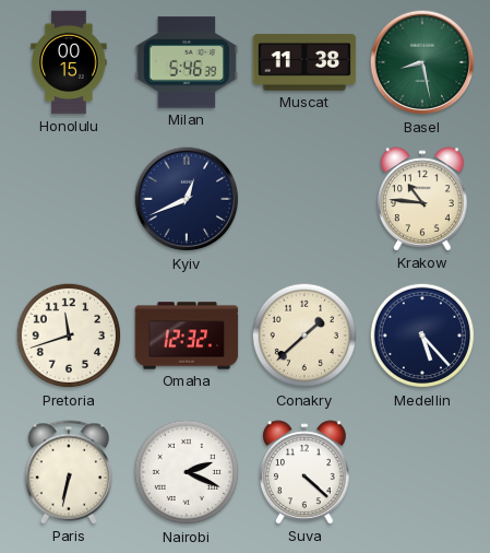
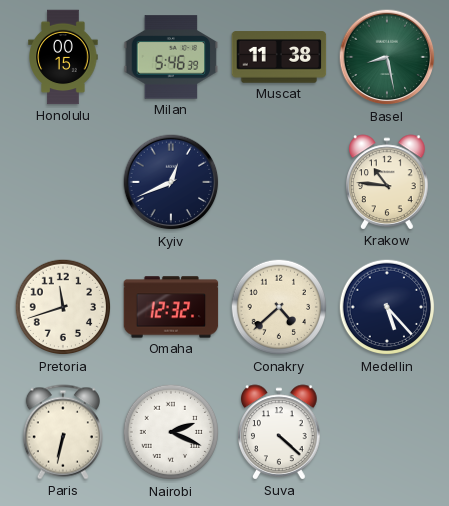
Conakry: 1:38 -> 4:38 (279, 307)
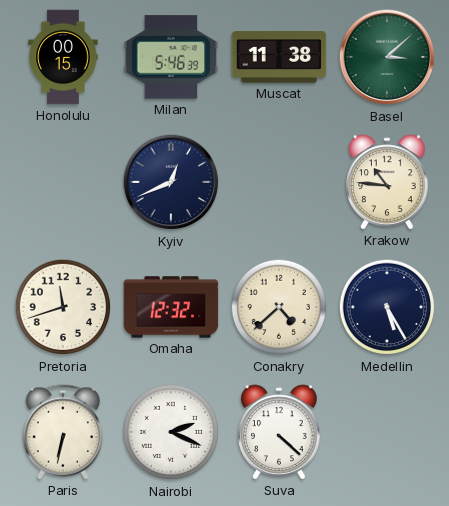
Basel: 8:28 -> 3:08 (387, 57)
Medellin: 5:23 -> 5:25 (387, 307)
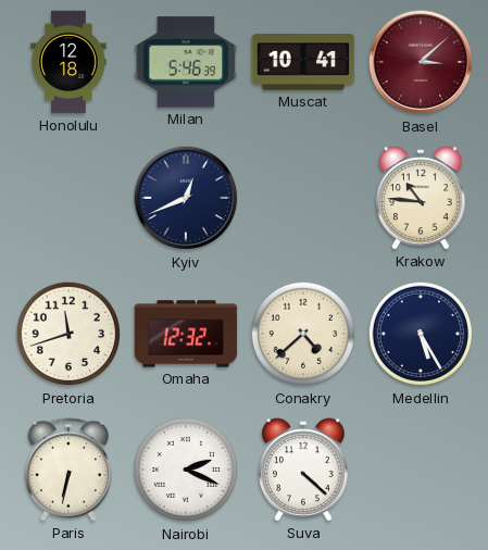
Honolulu: 00:15 -> 12:18 (68, 62)
Muscat: 11:38 -> 10:41 (303, 62)
Basel dial: green -> burgundy (421, 62)
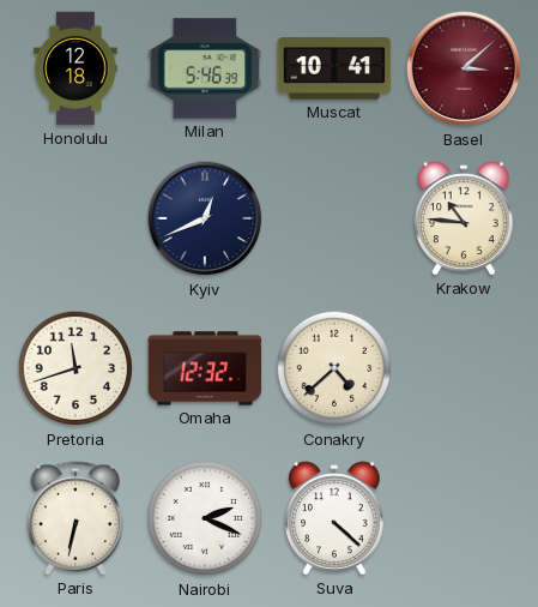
Medellin: 5:25 -> none (421, 334)
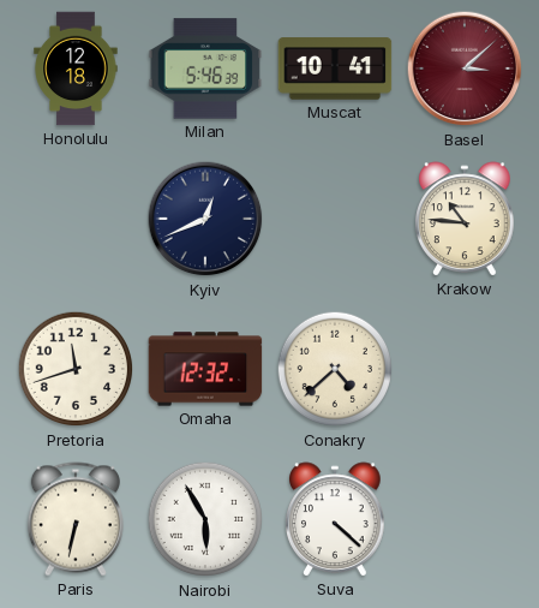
Nairobi: 2:19 -> 5:55 (205, 519)
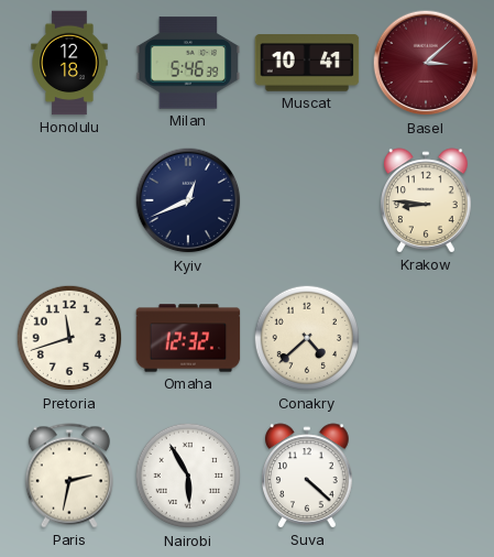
Krakow: 10:46 -> 8:46 (426, 200)
Paris: 6:32 -> 2:32 (69, 476)
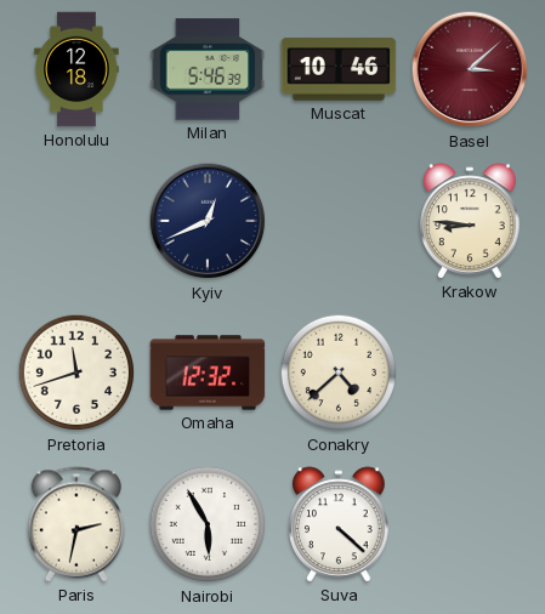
Muscat: 10:41 -> 10:46 (339, 69)
